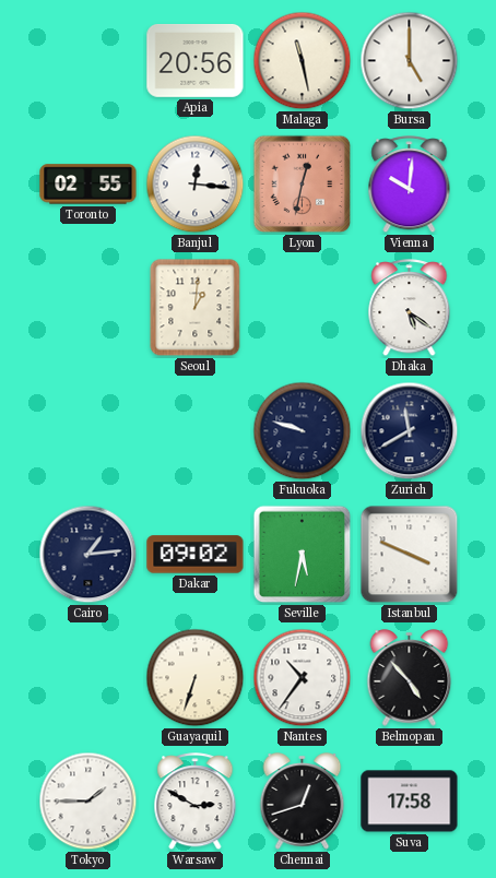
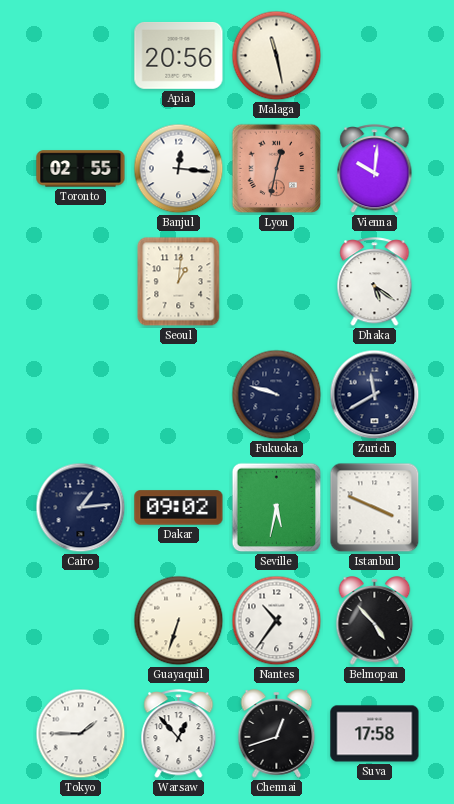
Bursa: 5:00 -> none (410, 61)
Warsaw: 2:50 -> 12:53 (179, 734)
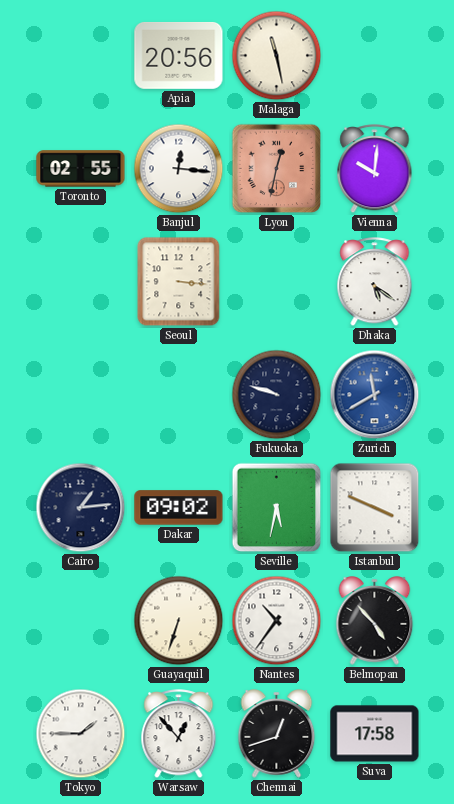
Seoul: 1:01 -> 3:16 (179, 282)
Zurich dial: navy -> blue (375, 395)
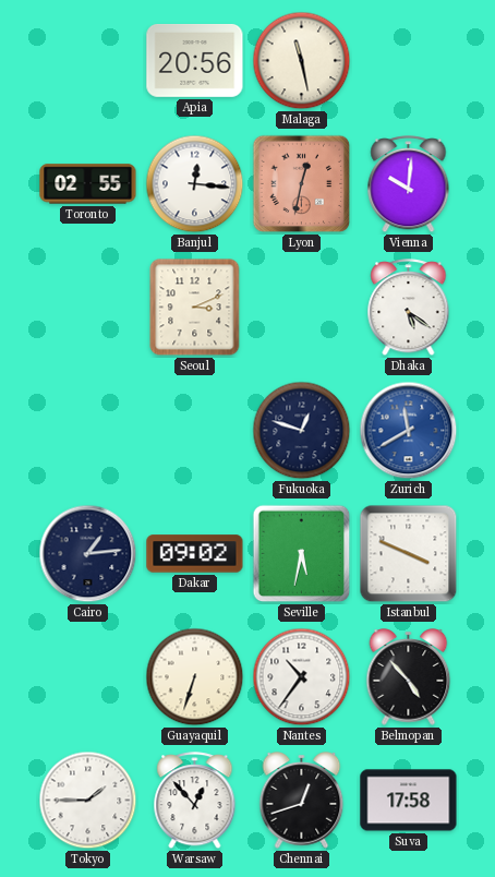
Seoul: 3:16 -> 3:11 (195, 308)
Fukuoka: 9:48 -> 12:48 (302, 431)
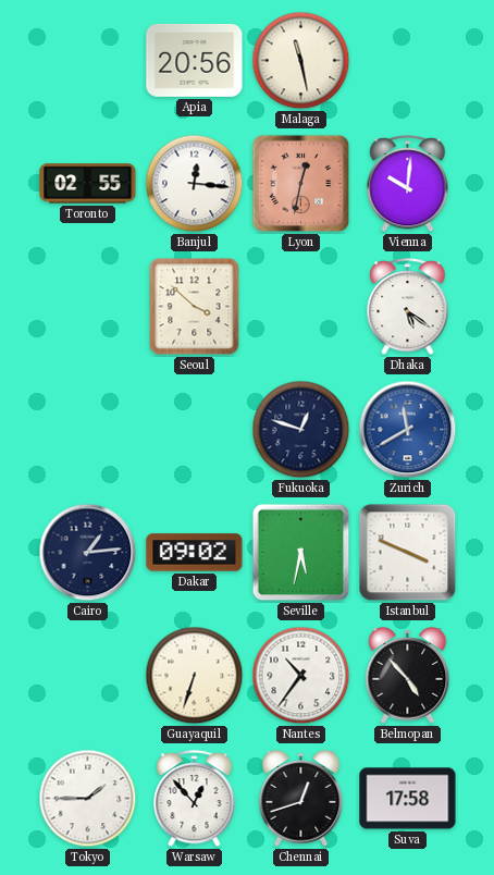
Seoul: 3:11 -> 3:52 (195, 307)
